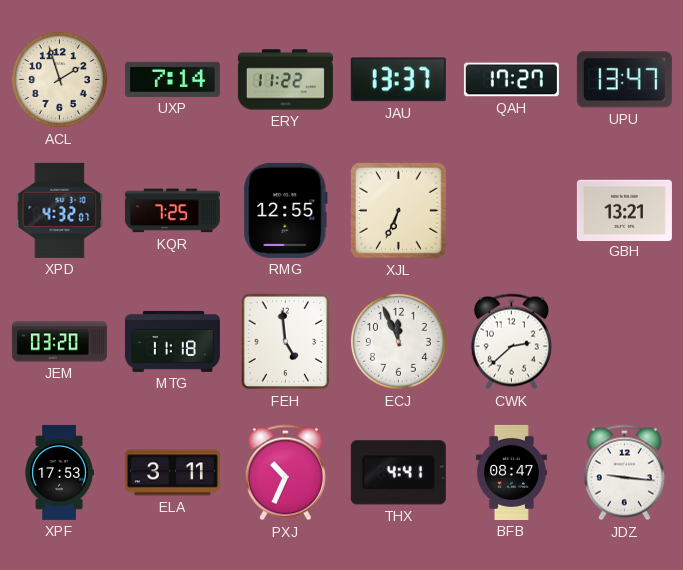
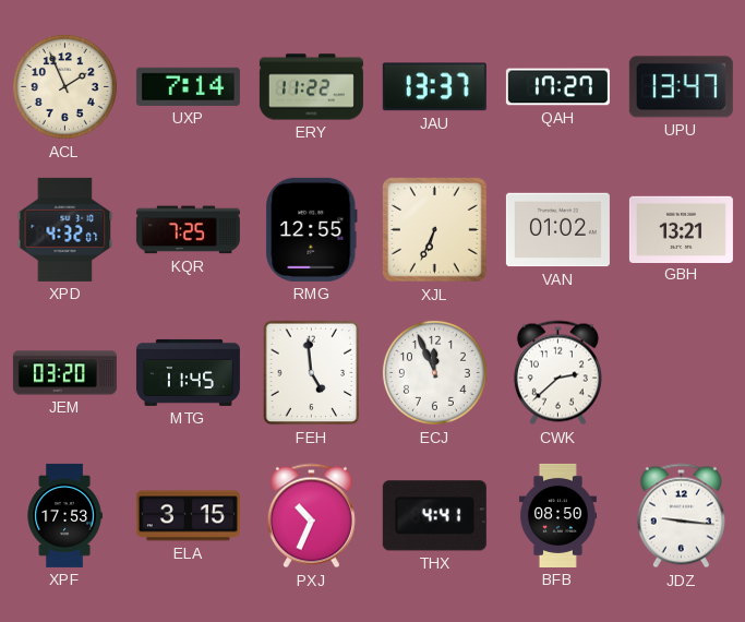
ACL: 1:57 -> 1:56 (64, 86)
VAN: none -> 01:02 (557, 230)
MTG: 11:18 -> 11:45 (188, 372)
ELA: 3:11 -> 3:15 (188, 516)
BFB: 08:47 -> 08:50 (557, 515)
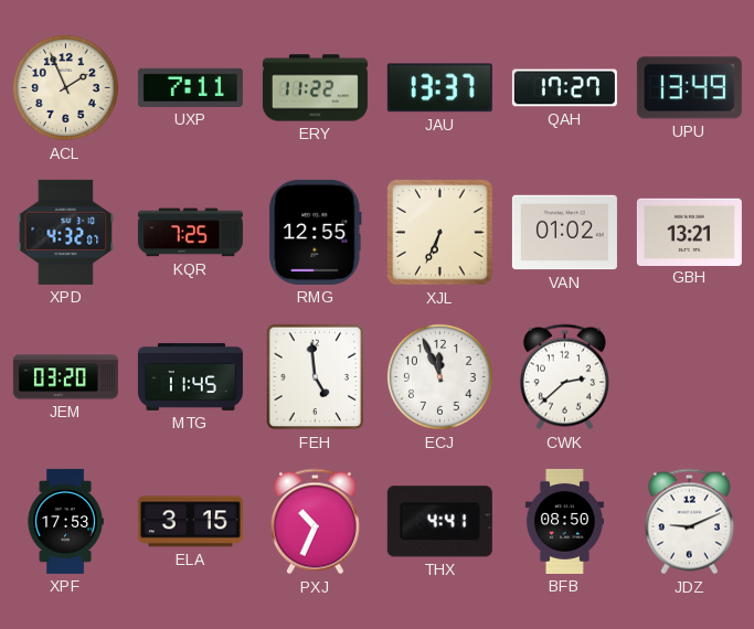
UXP: 7:14 -> 7:11 (190, 87)
UPU: 13:47 -> 13:49 (689, 88)
JDZ: 9:16 -> 9:11 (689, 522)
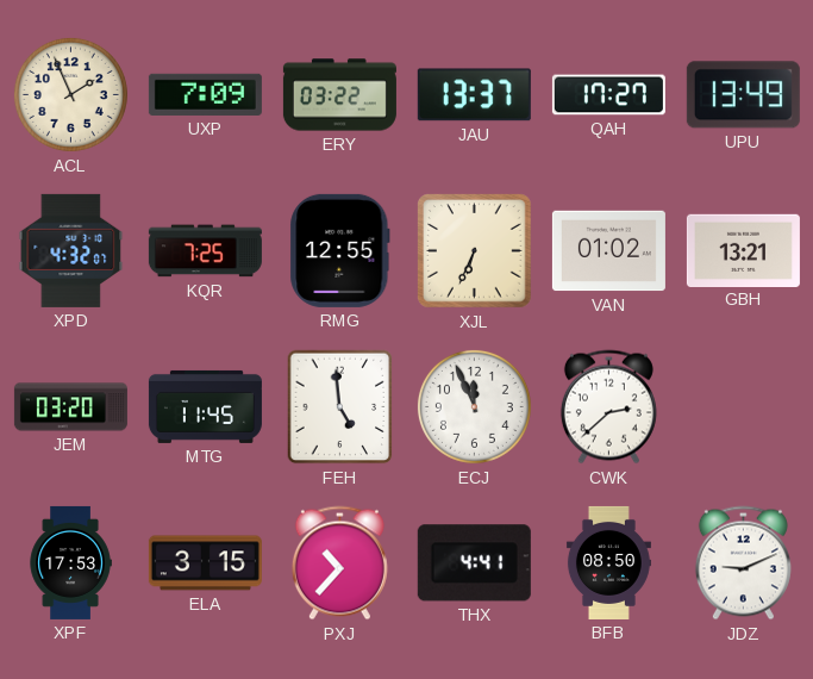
UXP: 7:11 -> 7:09 (205, 94)
ERY: 11:22 -> 03:22 (339, 95)
PXJ: 10:34 -> 10:37 (339, 563)
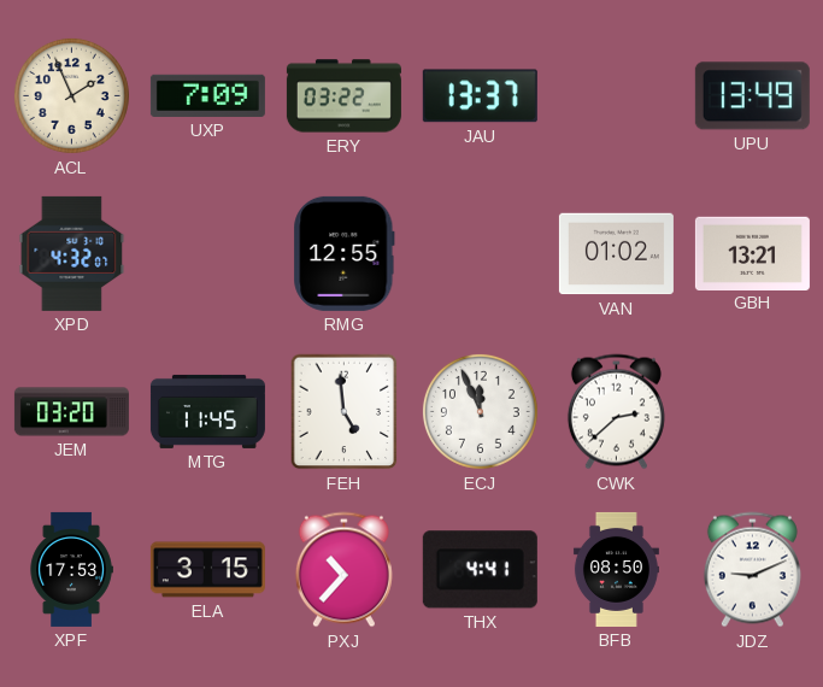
QAH: 17:27 -> none (608, 95)
KQR: 7:25 -> none (205, 251)
XJL: 6:34 -> none (475, 251)
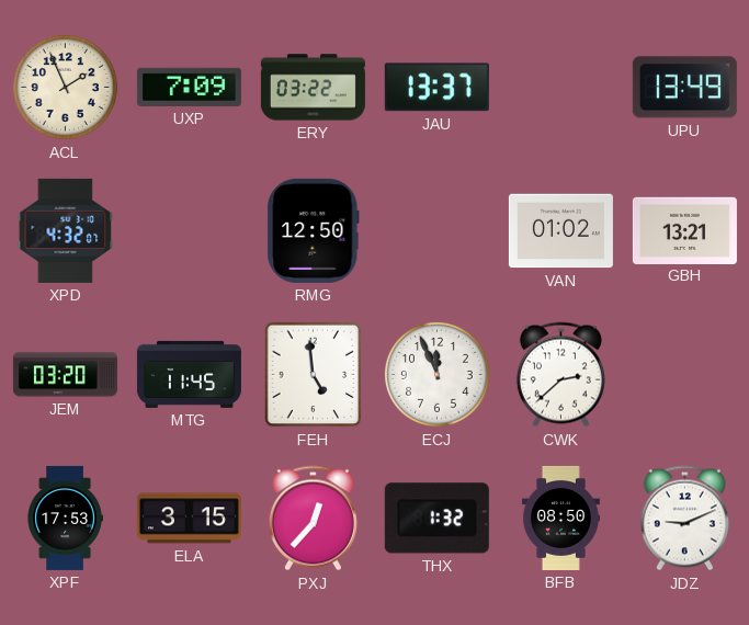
RMG: 12:55 -> 12:50 (314, 230)
PXJ: 10:37 -> 12:37 (313, 519)
THX: 4:41 -> 1:32 (436, 519)
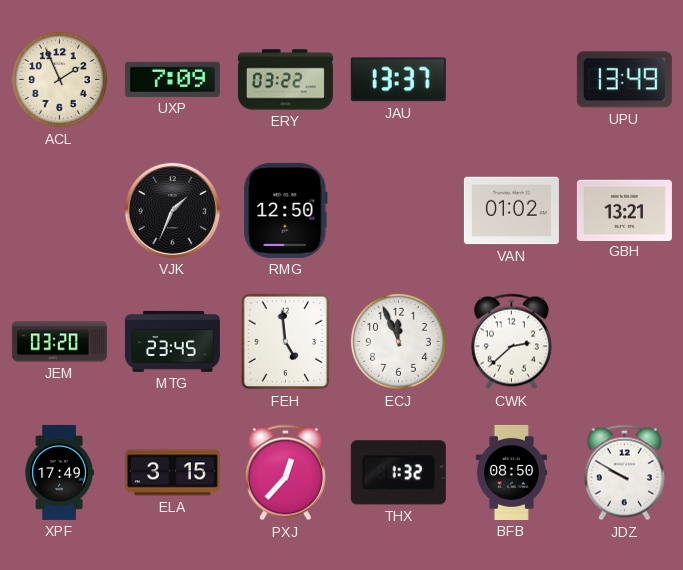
XPD: 4:32 -> none (66, 230)
VJK: none -> 1:34 (172, 210)
MTG: 11:45 -> 23:45 (172, 341)
XPF: 17:53 -> 17:49 (59, 472)
JDZ: 9:11 -> 9:50 (624, 473)
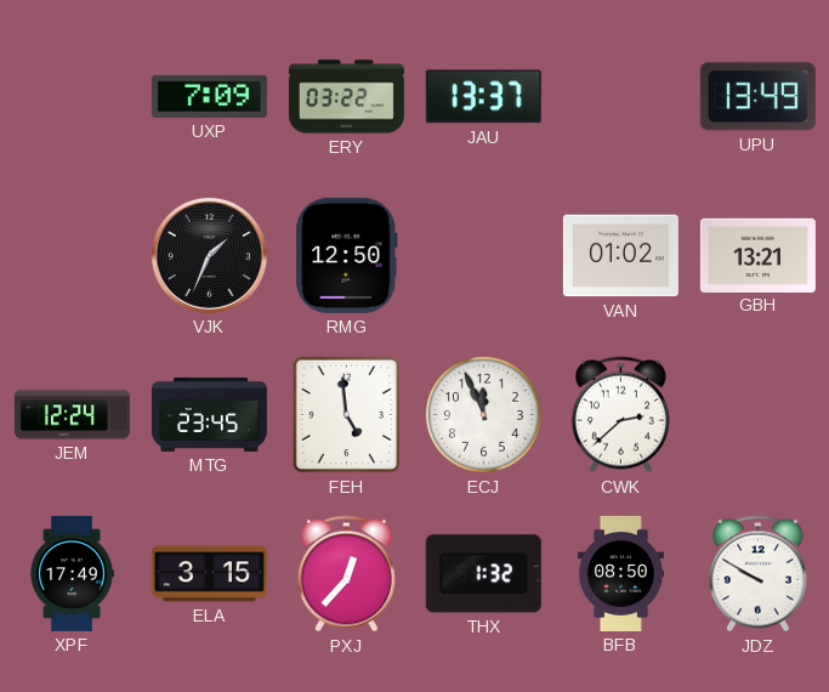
ACL: 1:56 -> none (59, 79)
JEM: 03:20 -> 12:24 (72, 415)
